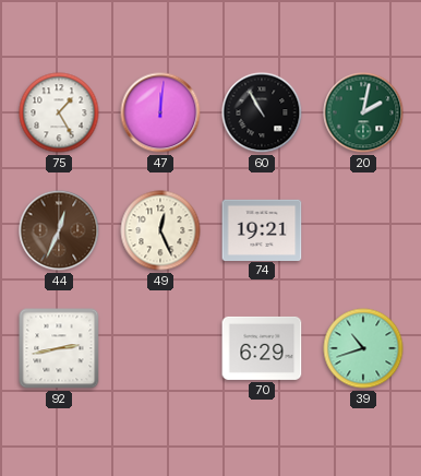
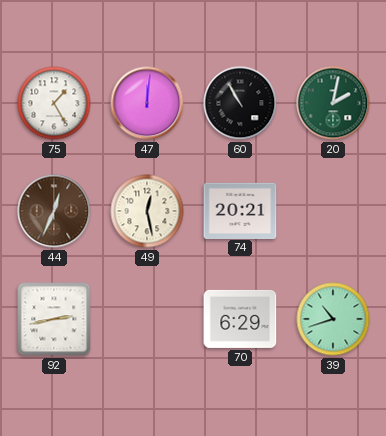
49: 12:26 -> 12:28 (147, 211)
74: 19:21 -> 20:21 (240, 210)
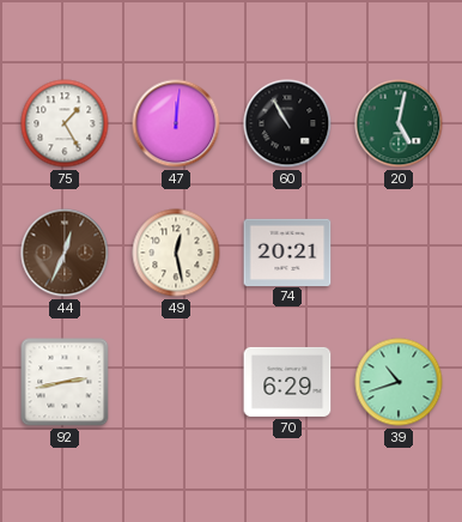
20: 2:02 -> 5:02 (399, 123)
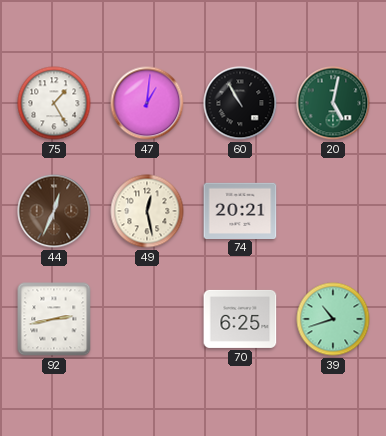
47: 12:01 -> 1:01 (147, 103)
70: 6:29 -> 6:25 (240, 319)
